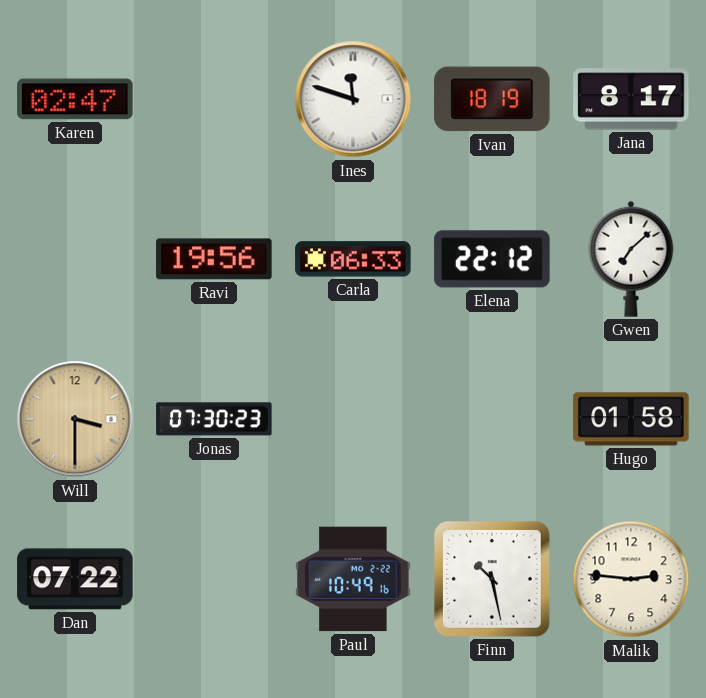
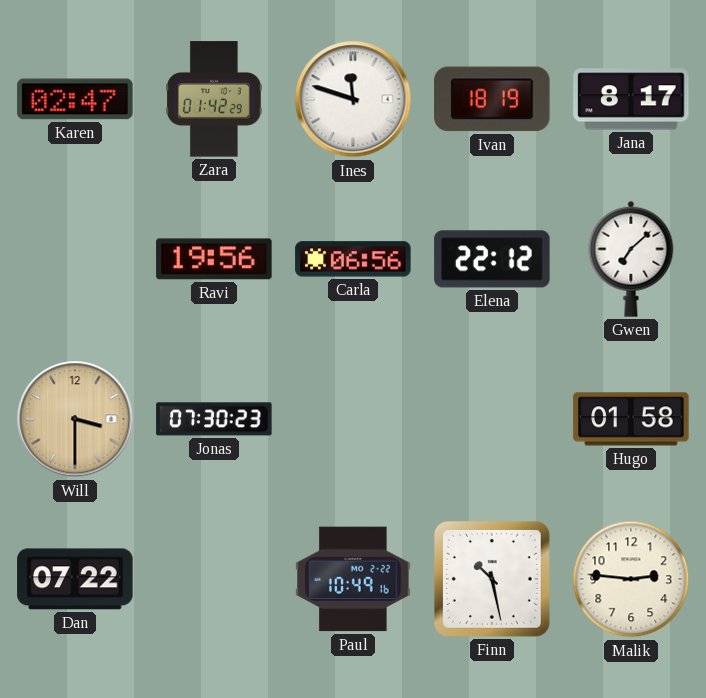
Zara: none -> 01:42 (214, 99)
Carla: 06:33 -> 06:56 (353, 259)
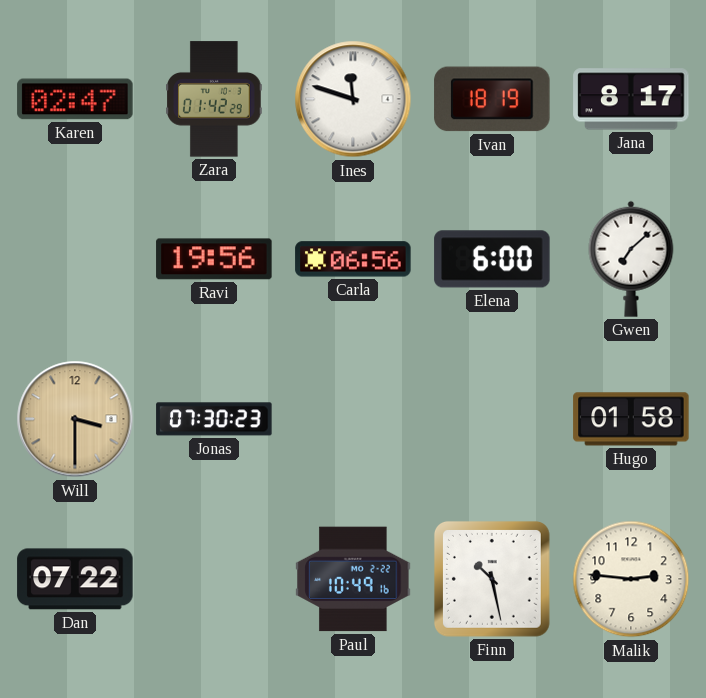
Elena: 22:12 -> 6:00 (492, 259)
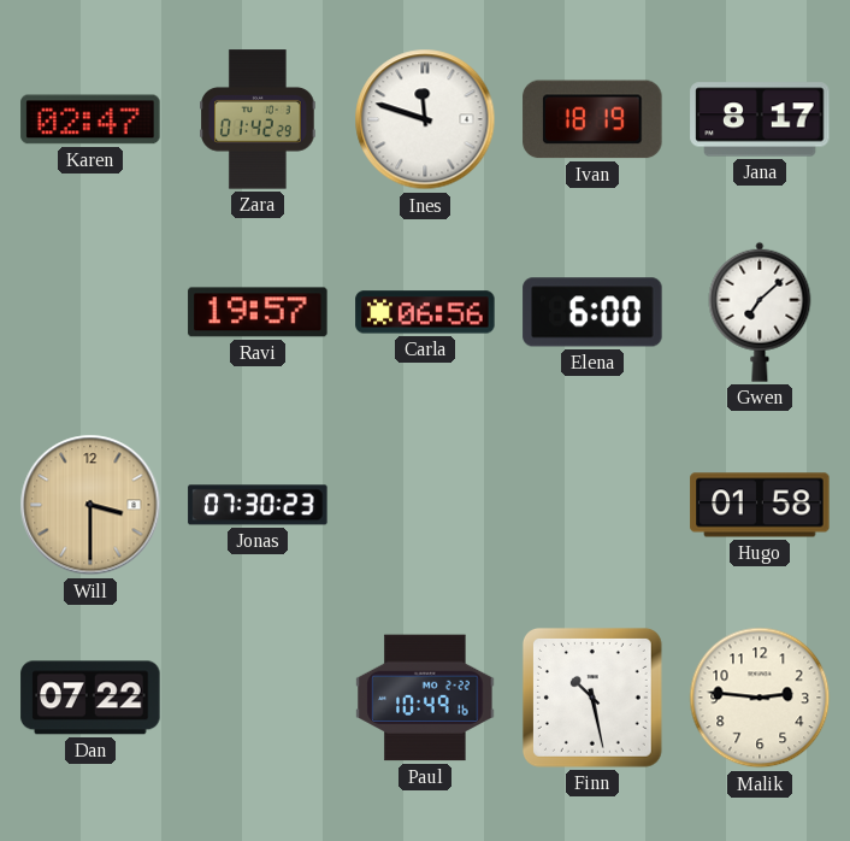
Ravi: 19:56 -> 19:57 (258, 312)
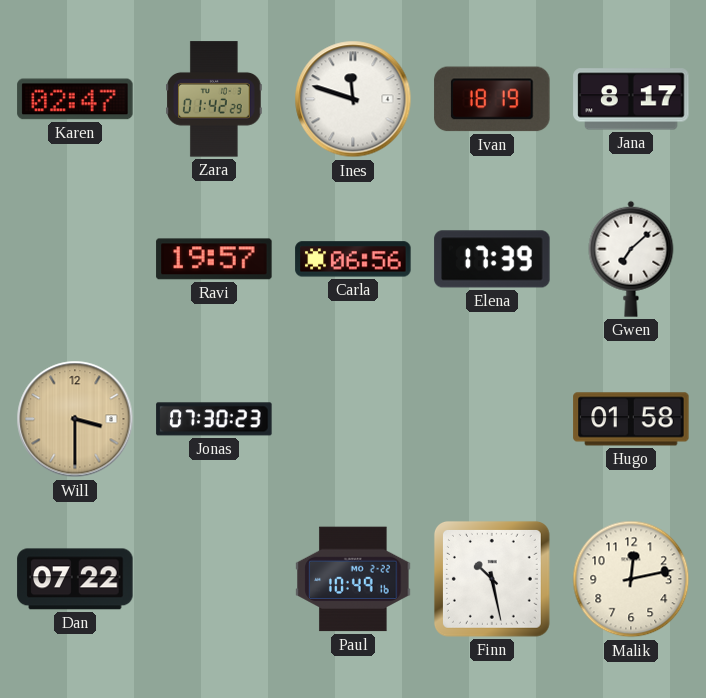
Elena: 6:00 -> 17:39 (492, 259)
Malik: 2:46 -> 12:13 (631, 579)
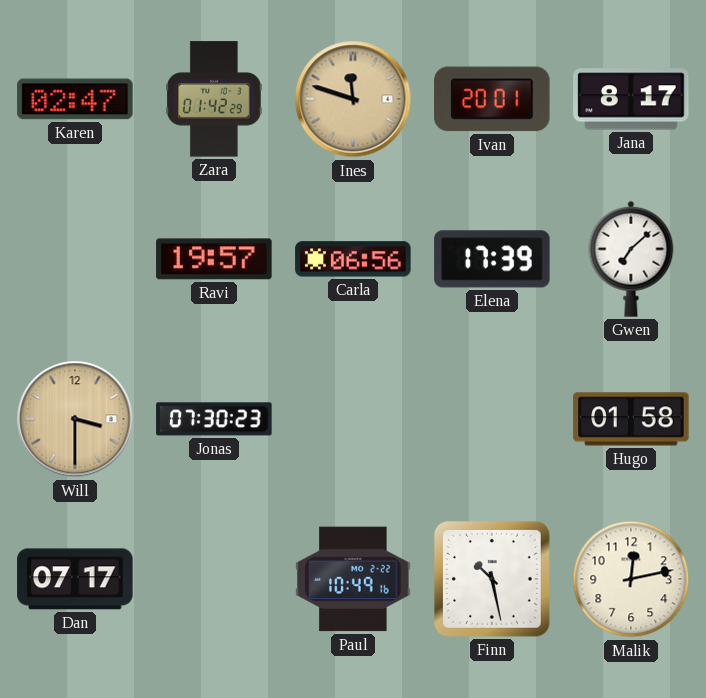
Ines dial: white -> champagne (353, 99)
Ivan: 18:19 -> 20:01 (492, 99)
Dan: 07:22 -> 07:17 (75, 579)
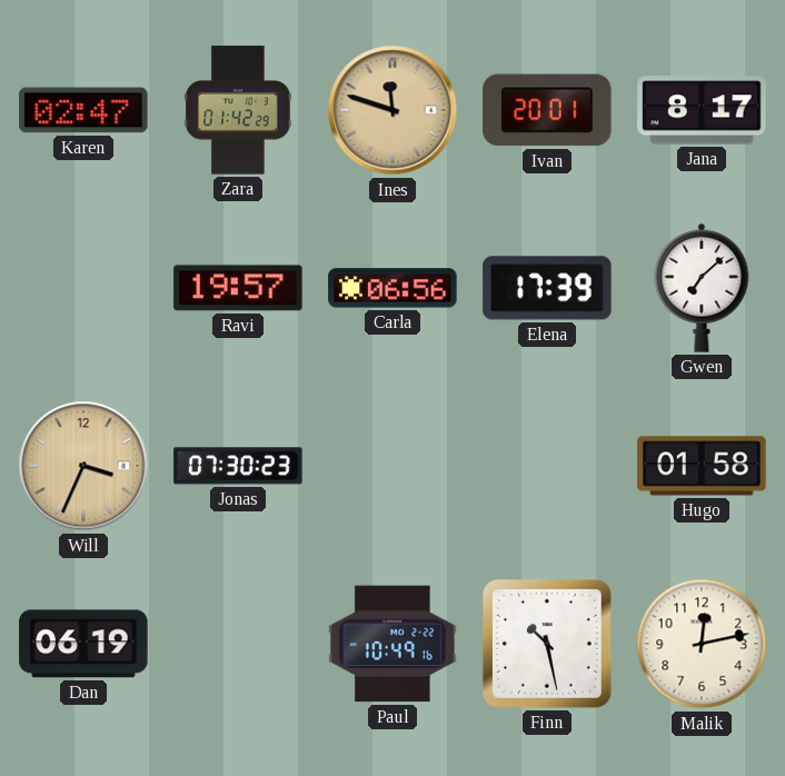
Will: 3:30 -> 3:34 (83, 466)
Dan: 07:17 -> 06:19 (83, 644)
